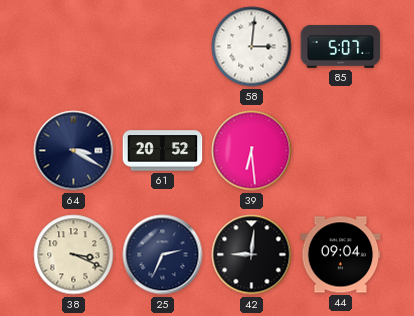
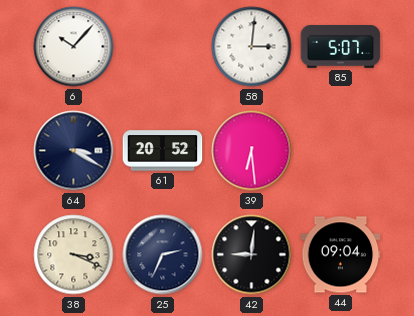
6: none -> 10:07 (74, 47)
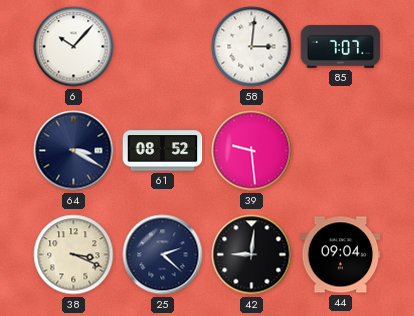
85: 5:07 -> 7:07 (341, 47)
61: 20:52 -> 08:52 (163, 151)
39: 6:29 -> 9:29 (252, 151)
25: 2:34 -> 2:22 (163, 255)
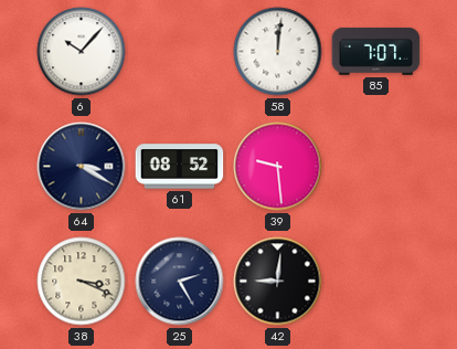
58: 3:01 -> 12:01 (278, 52)
25: 2:22 -> 2:25 (180, 282)
44: 09:04 -> none (341, 255)
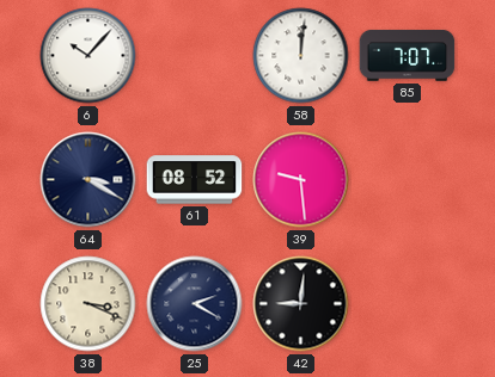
25: 2:25 -> 2:20 (195, 304)
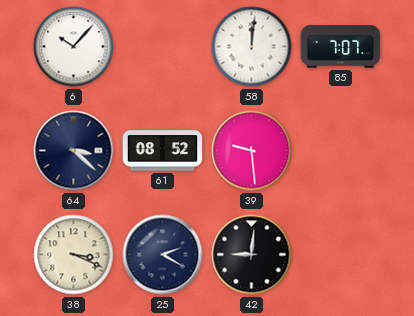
64: 3:20 -> 3:22 (74, 151)
